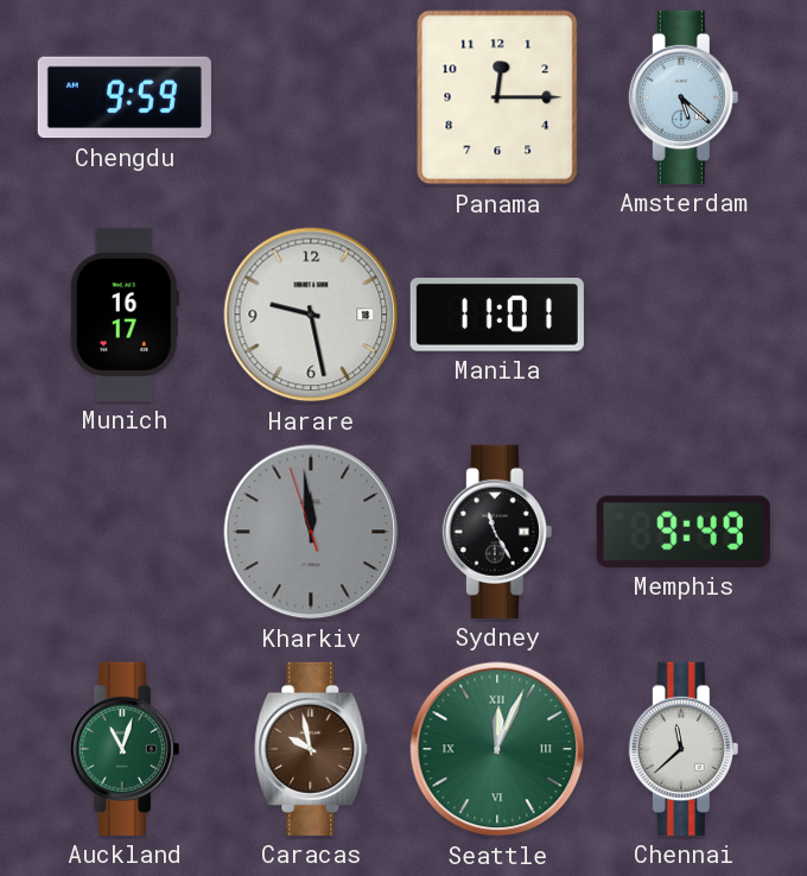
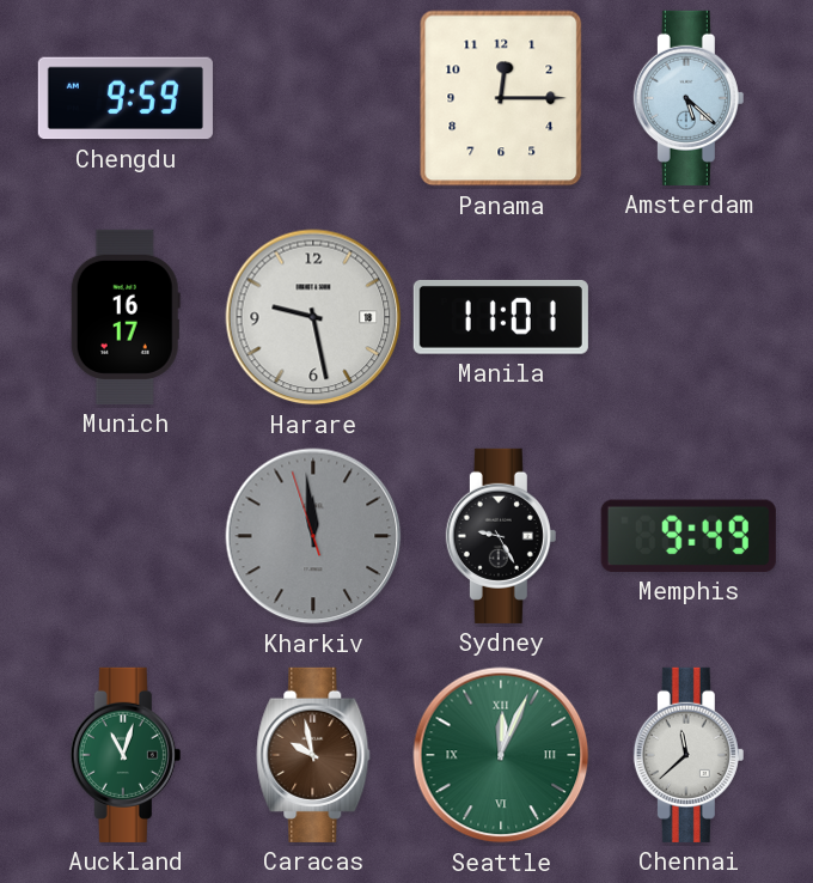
Sydney: 11:25 -> 9:25 (501, 536)
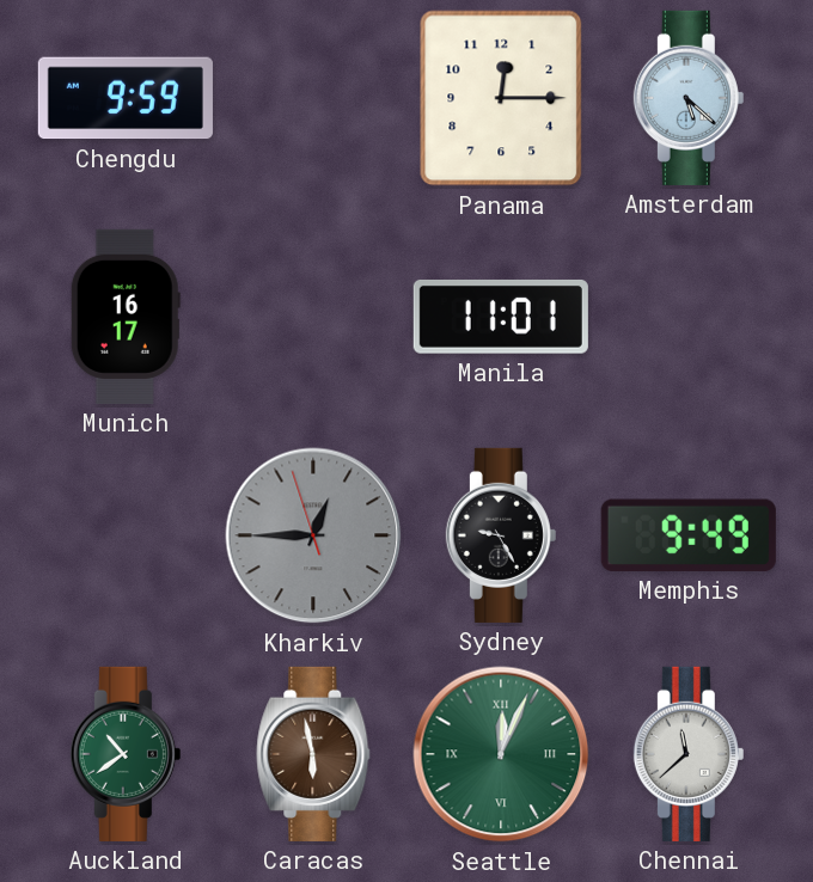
Harare: 9:28 -> none (313, 317)
Kharkiv: 11:58 -> 12:44 (313, 535)
Auckland: 11:03 -> 10:39 (126, 754)
Caracas: 9:58 -> 5:58 (313, 754)
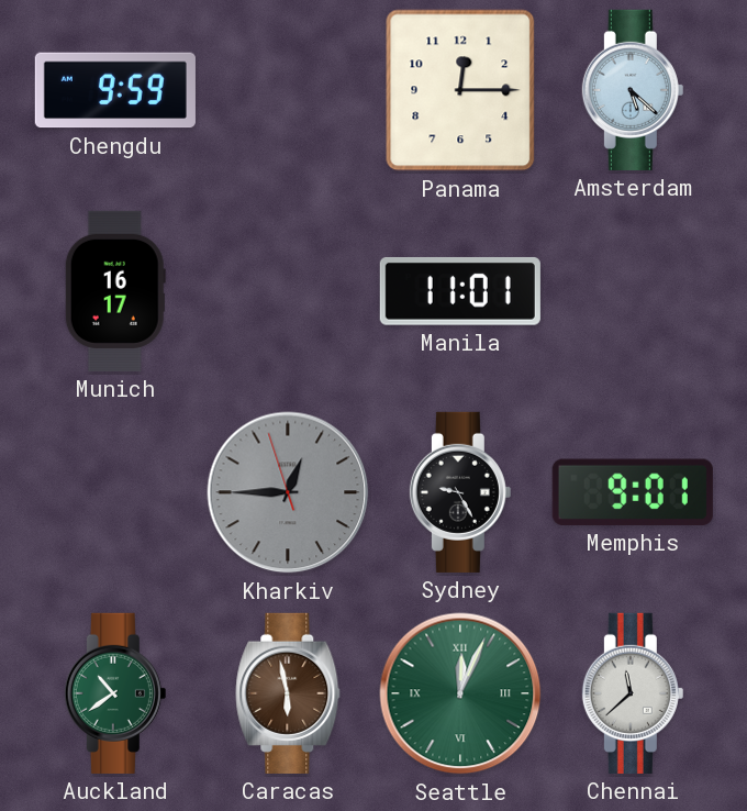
Memphis: 9:49 -> 9:01 (633, 492)
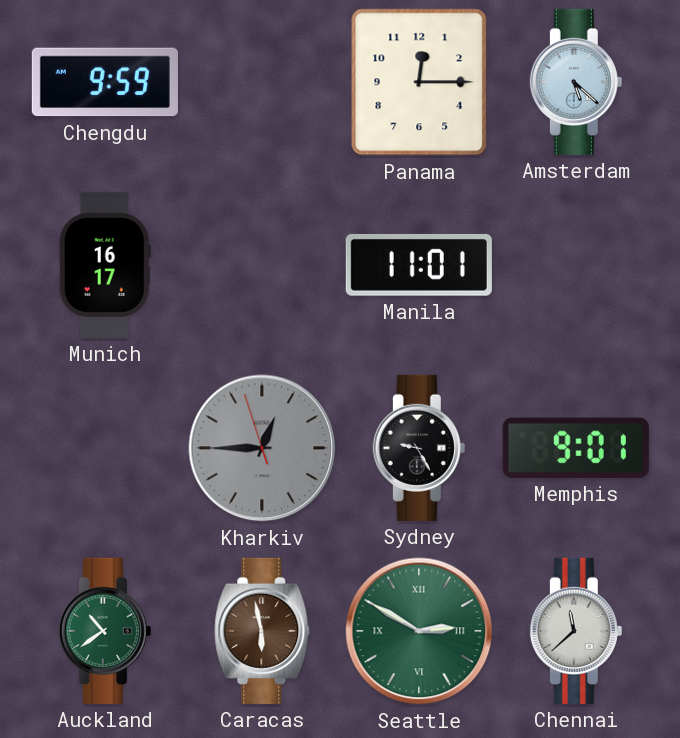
Seattle: 12:04 -> 2:50 (419, 631)
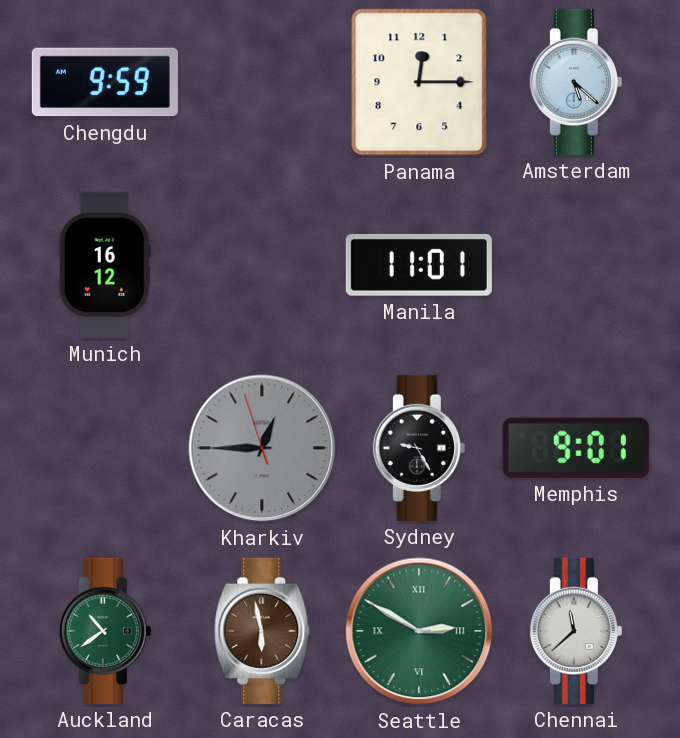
Munich: 16:17 -> 16:12 (105, 265)
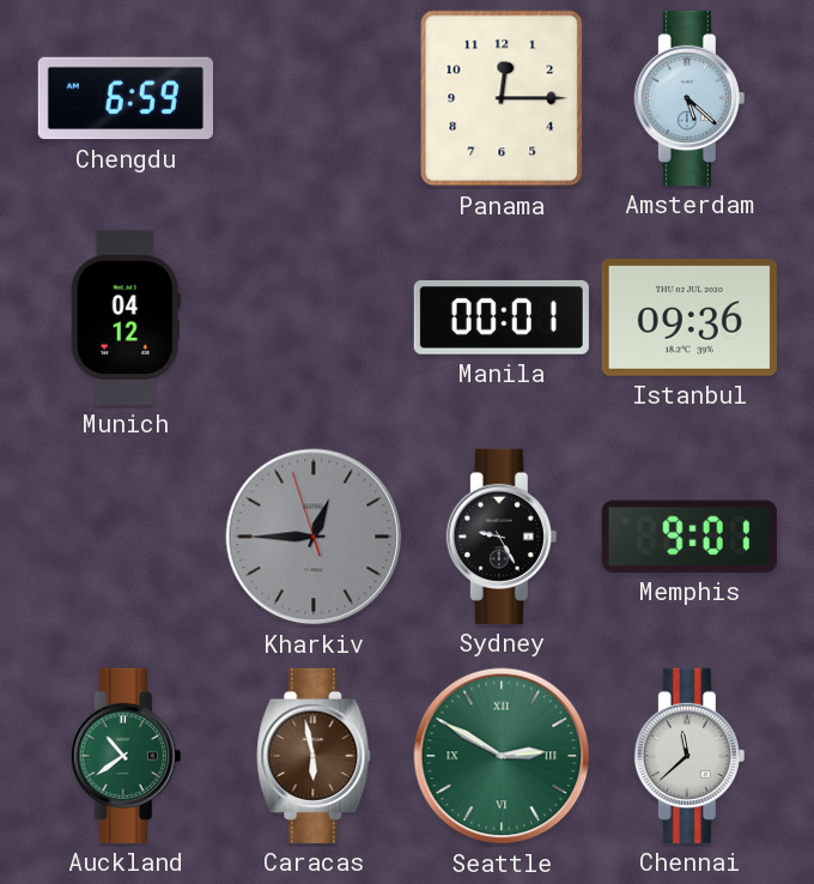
Chengdu: 9:59 -> 6:59 (126, 98)
Munich: 16:12 -> 04:12 (126, 317)
Manila: 11:01 -> 00:01 (502, 317)
Istanbul: none -> 09:36 (690, 319)
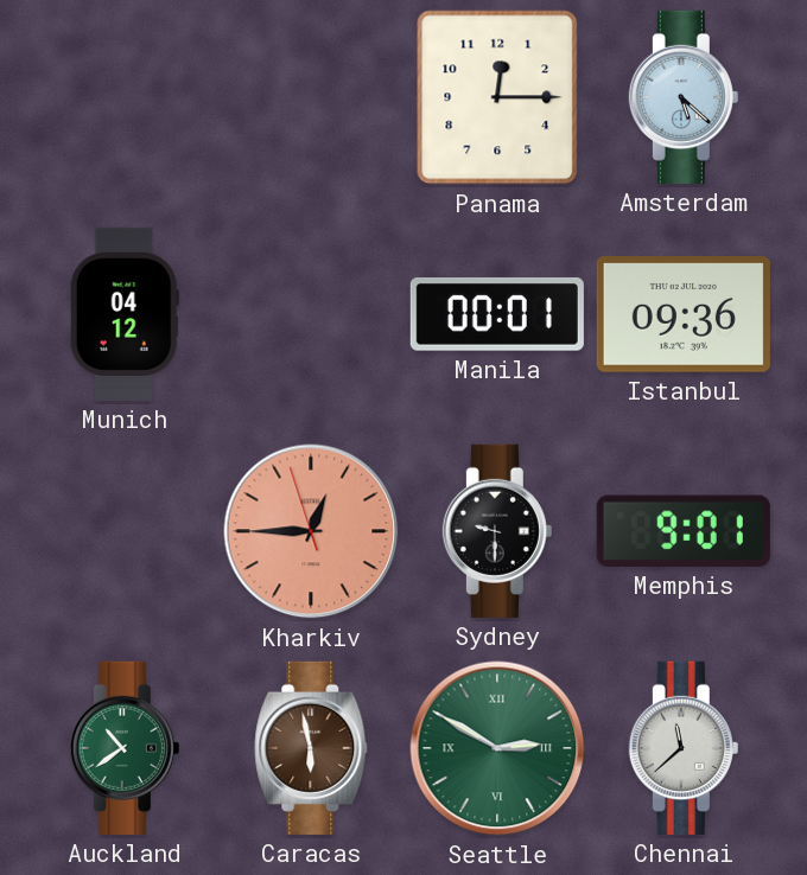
Chengdu: 6:59 -> none (126, 98)
Kharkiv dial: grey -> salmon (311, 531)
Sydney: 9:25 -> 9:30 (497, 531)
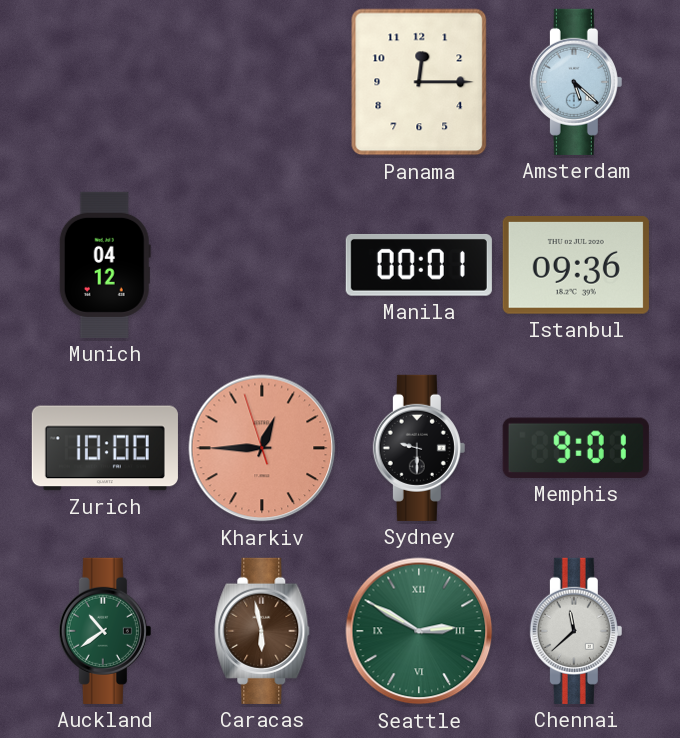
Zurich: none -> 10:00 (105, 448)
